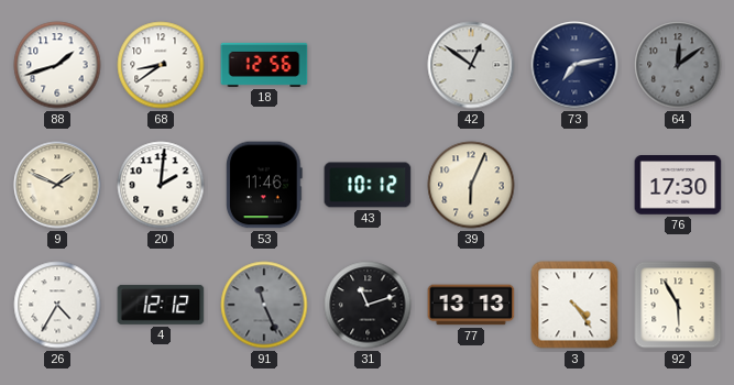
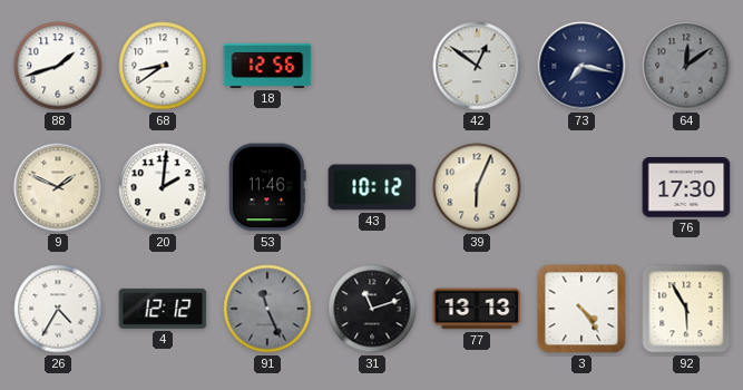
73: 7:13 -> 7:17 (581, 66)
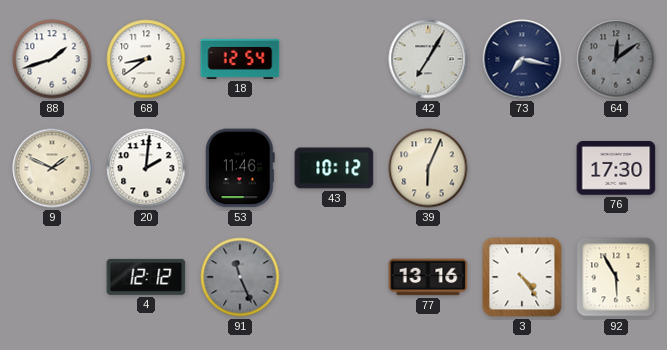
18: 12:56 -> 12:54 (240, 59)
42: 12:51 -> 7:05 (428, 59)
26: 4:35 -> none (58, 309)
31: 11:12 -> none (372, 309)
77: 13:13 -> 13:16 (428, 277)
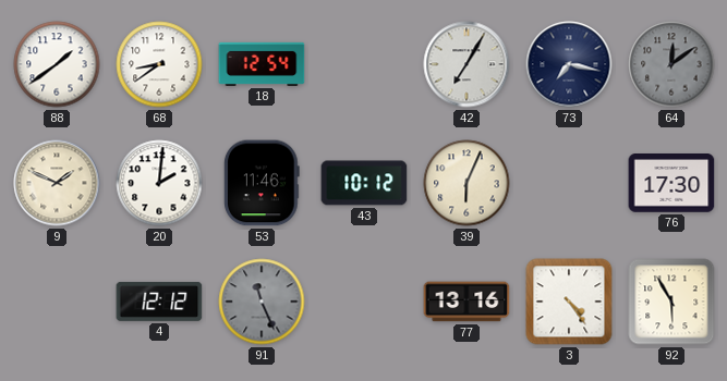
88: 1:42 -> 1:39 (57, 64)
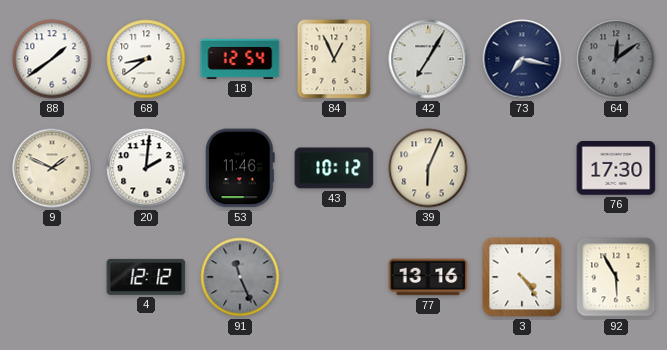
84: none -> 12:56 (334, 59)
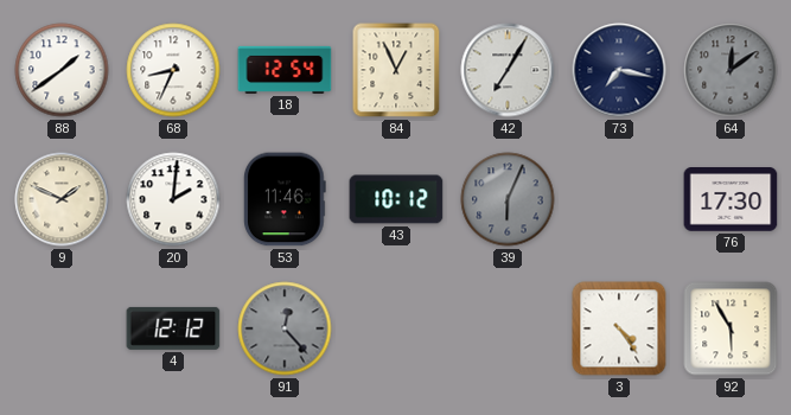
68: 8:39 -> 8:34 (173, 70)
39 dial: cream -> grey (508, 199)
91: 11:26 -> 12:23 (285, 328)
77: 13:16 -> none (428, 277)
